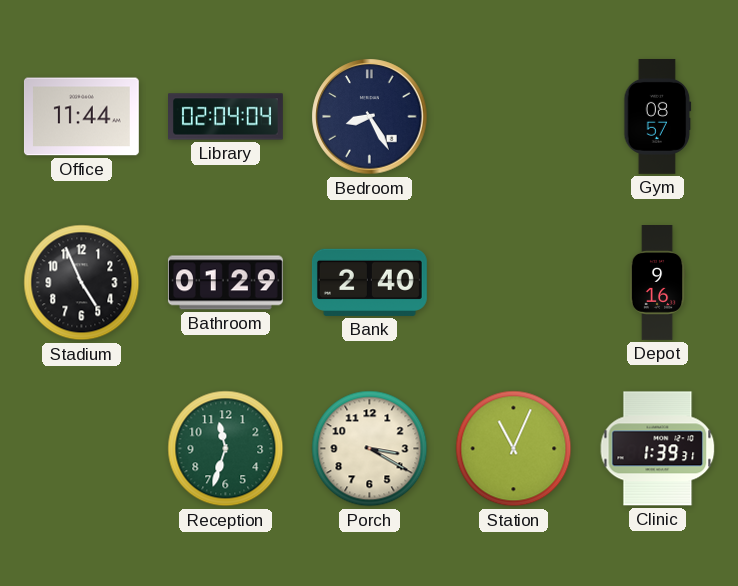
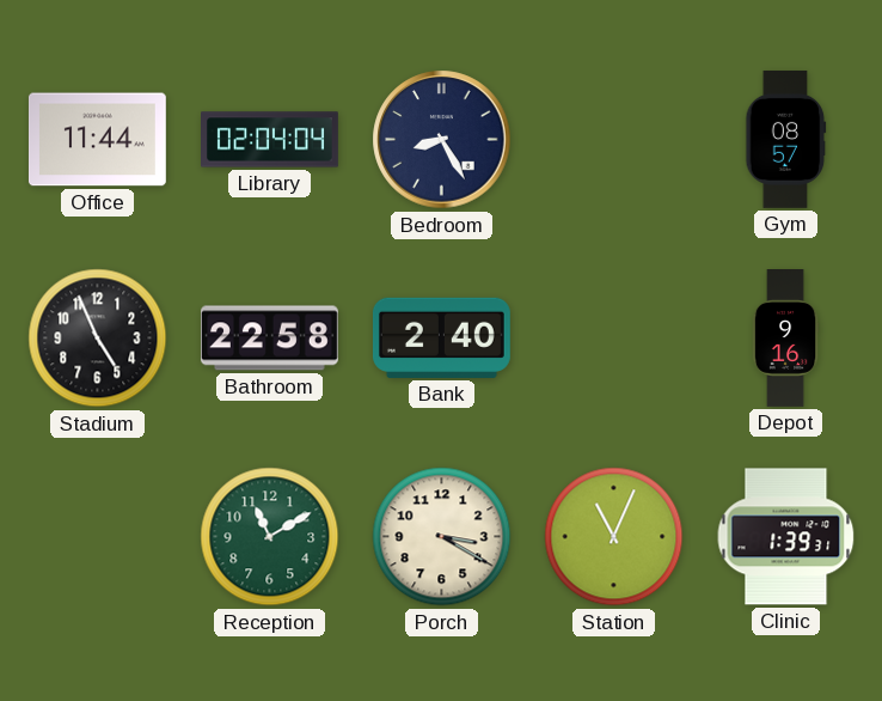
Bathroom: 01:29 -> 22:58 (269, 339)
Reception: 11:33 -> 11:10 (270, 537)
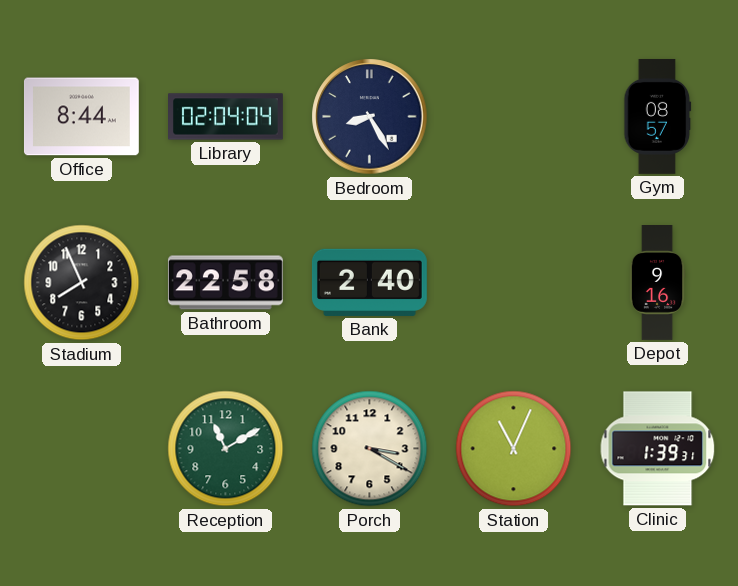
Office: 11:44 -> 8:44 (81, 117)
Stadium: 4:56 -> 7:56 (82, 283)
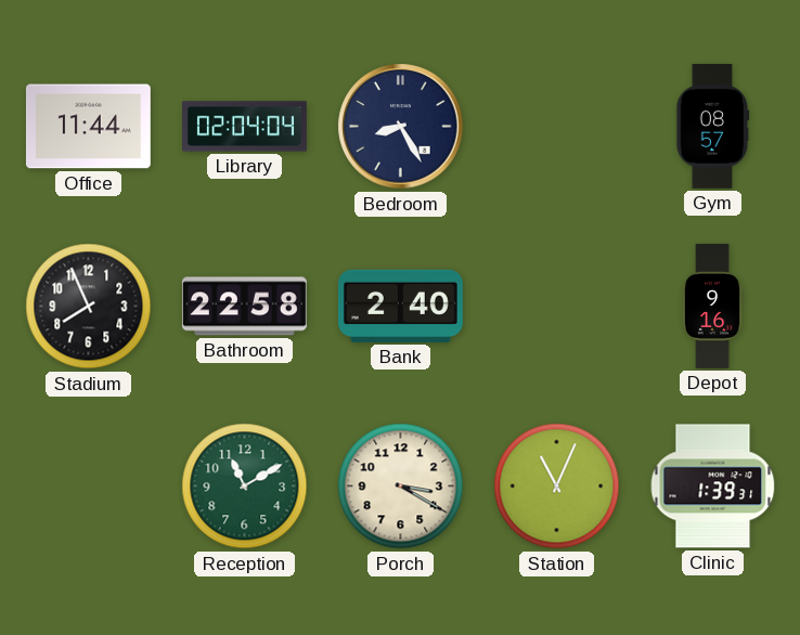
Office: 8:44 -> 11:44 (88, 127)
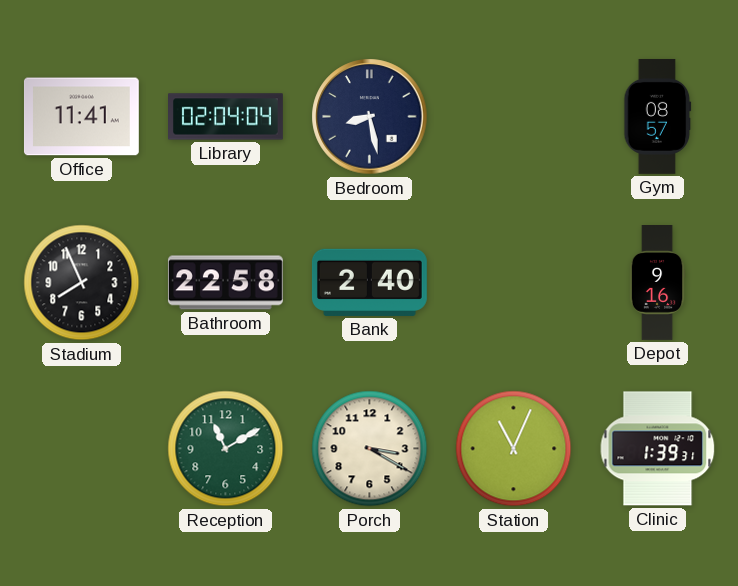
Office: 11:44 -> 11:41 (81, 117)
Bedroom: 8:25 -> 8:28 (370, 117)
